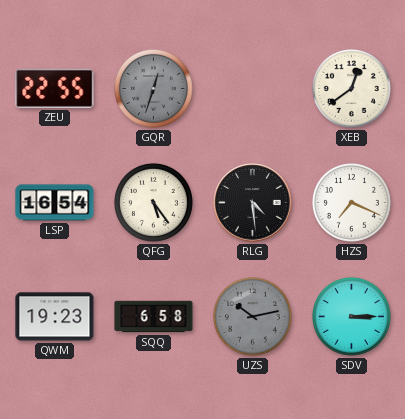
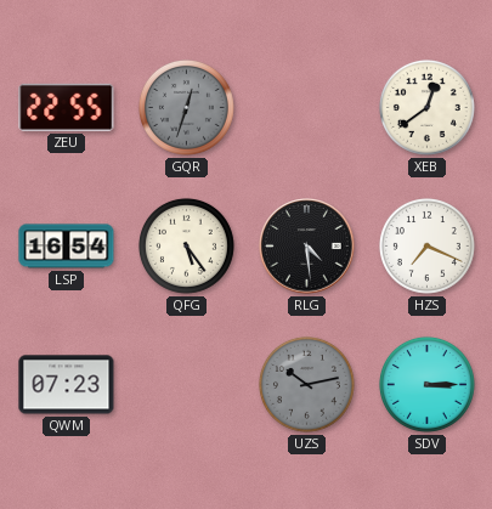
QWM: 19:23 -> 07:23 (67, 385)
SQQ: 6:58 -> none (154, 317)
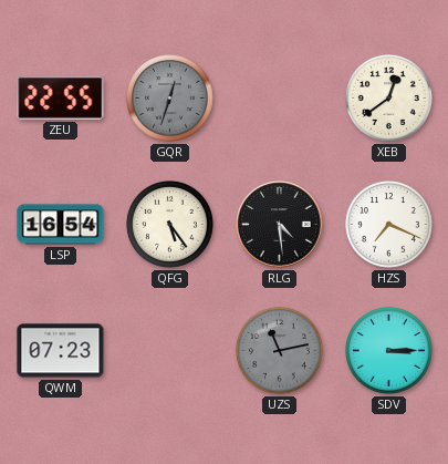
UZS: 10:13 -> 11:13 (279, 350)
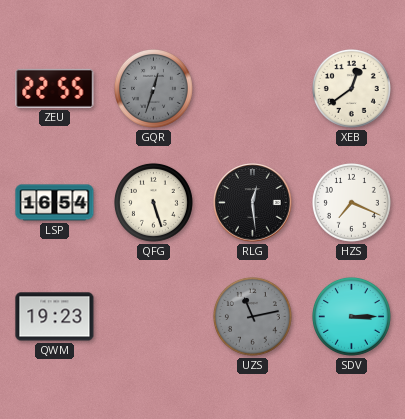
QFG: 5:24 -> 5:27 (153, 202)
RLG: 4:29 -> 12:29 (253, 203)
QWM: 07:23 -> 19:23 (55, 317)
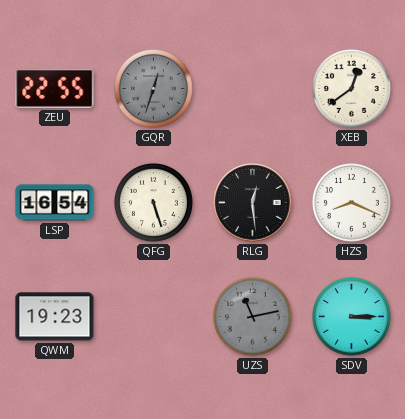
HZS: 7:19 -> 8:19 (351, 202)
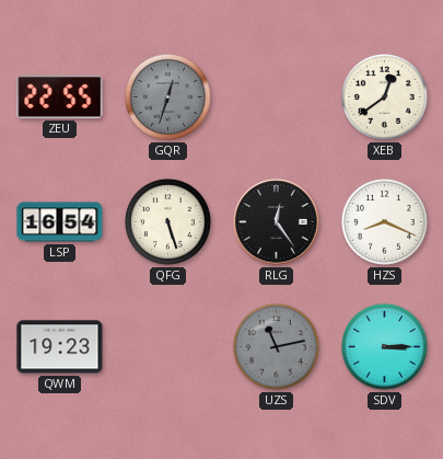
RLG: 12:29 -> 12:24 (277, 222)
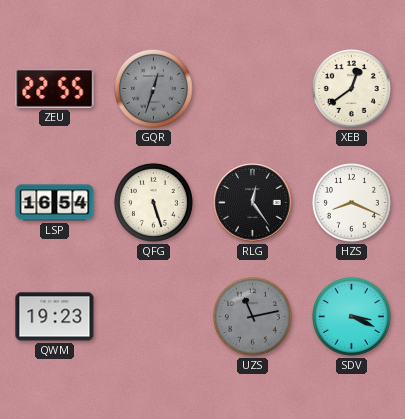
SDV: 3:15 -> 3:19 (351, 316)
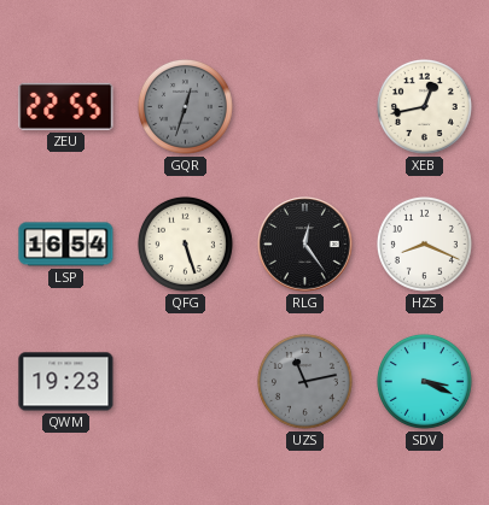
XEB: 12:39 -> 12:43 (424, 106)
